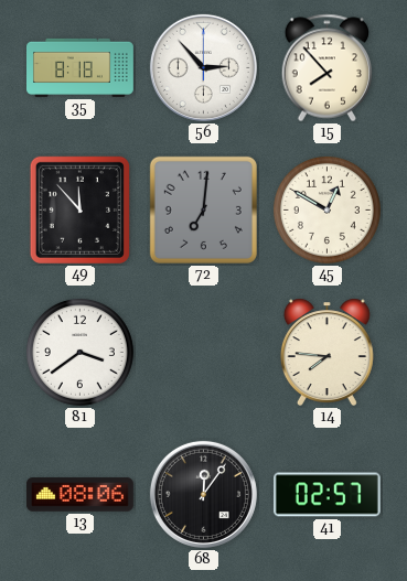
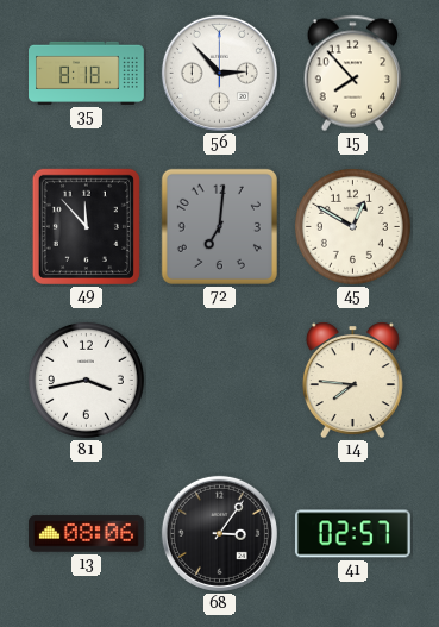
81: 3:39 -> 3:43 (86, 380)
68: 12:06 -> 3:06 (219, 533)
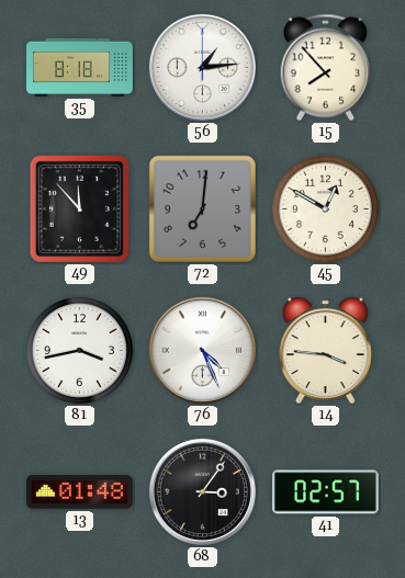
56: 2:53 -> 1:14 (202, 67)
76: none -> 4:26 (202, 350)
14: 7:46 -> 3:46 (325, 350)
13: 08:06 -> 01:48 (79, 492)
